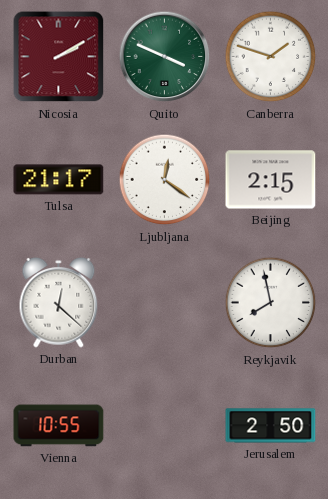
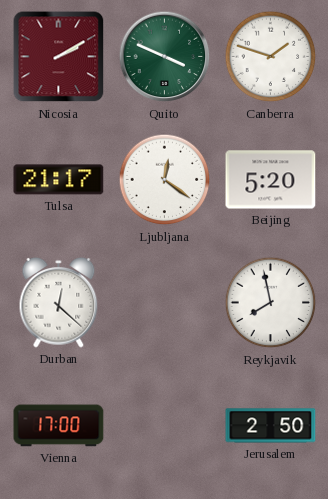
Beijing: 2:15 -> 5:20 (271, 180)
Vienna: 10:55 -> 17:00 (59, 426)
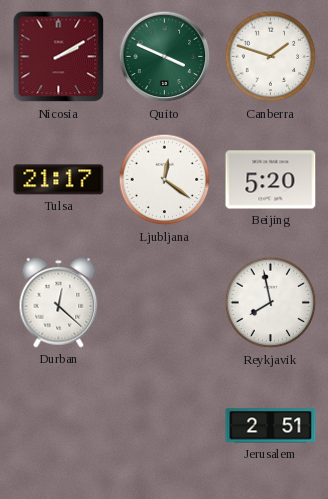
Vienna: 17:00 -> none (59, 426)
Jerusalem: 2:50 -> 2:51 (271, 426)
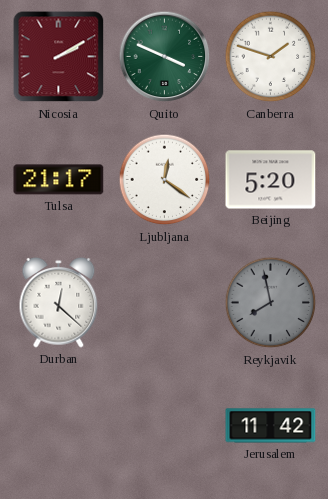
Reykjavik dial: white -> grey (271, 303)
Jerusalem: 2:51 -> 11:42 (271, 426)
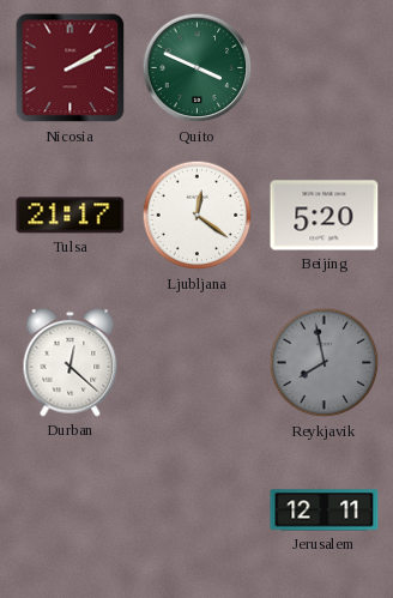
Canberra: 1:48 -> none (271, 57)
Jerusalem: 11:42 -> 12:11 (325, 511)
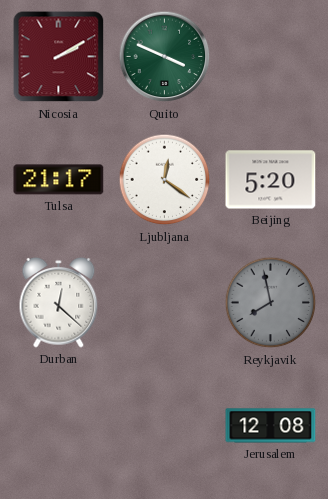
Jerusalem: 12:11 -> 12:08 (271, 426)
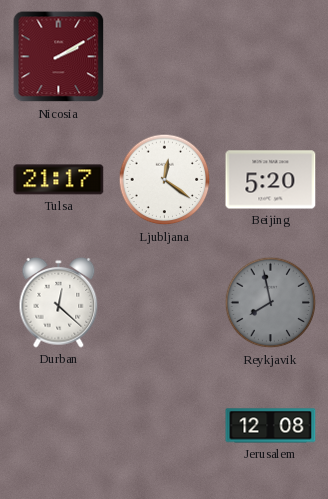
Quito: 3:49 -> none (165, 57)
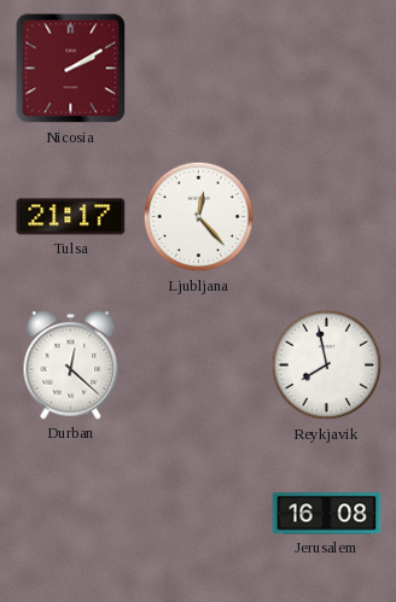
Ljubljana: 12:21 -> 12:23 (199, 217)
Beijing: 5:20 -> none (271, 180)
Reykjavik dial: grey -> white (327, 366)
Jerusalem: 12:08 -> 16:08 (327, 514)
